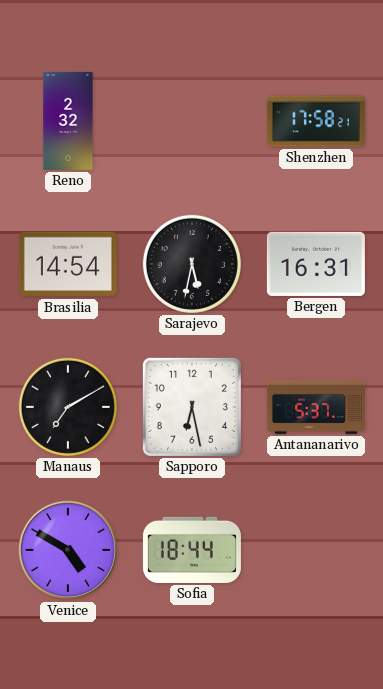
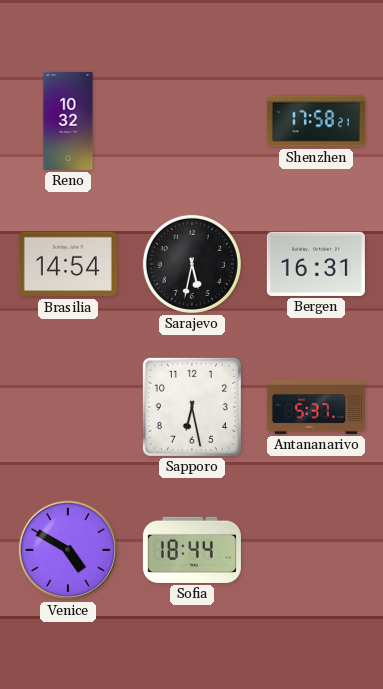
Reno: 2:32 -> 10:32 (68, 121)
Manaus: 7:10 -> none (68, 407)
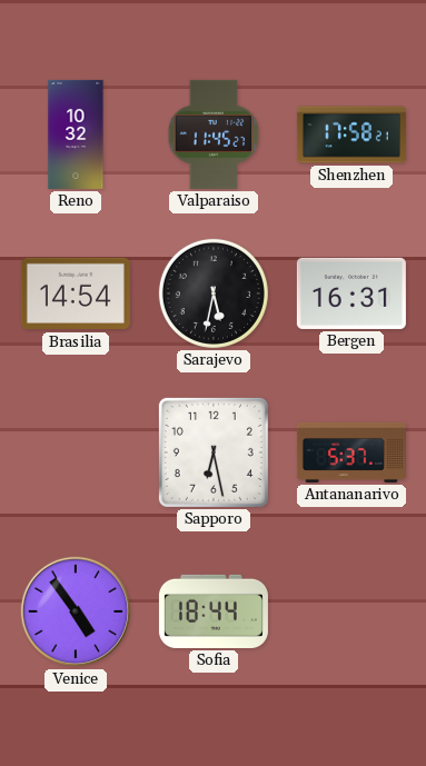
Valparaiso: none -> 11:45 (214, 135)
Venice: 4:50 -> 4:54 (76, 611)
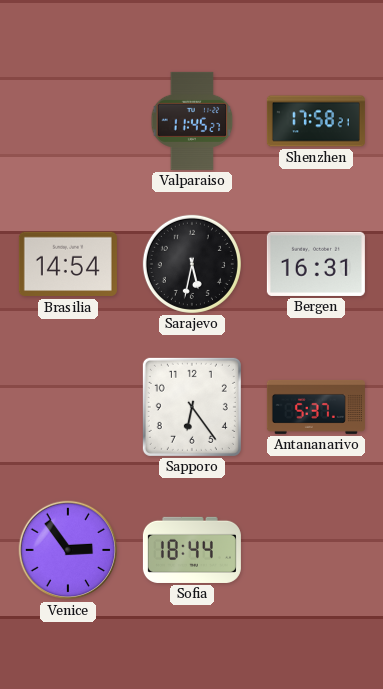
Reno: 10:32 -> none (76, 135)
Sapporo: 6:28 -> 6:24 (192, 407)
Venice: 4:54 -> 2:54 (68, 550)
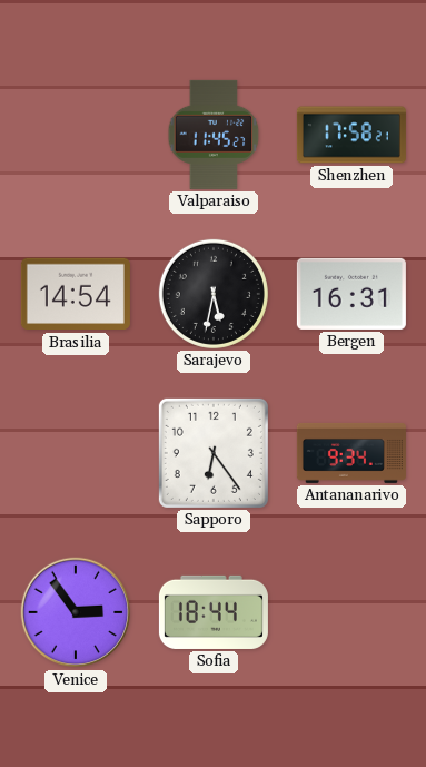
Antananarivo: 5:37 -> 9:34 (351, 453)
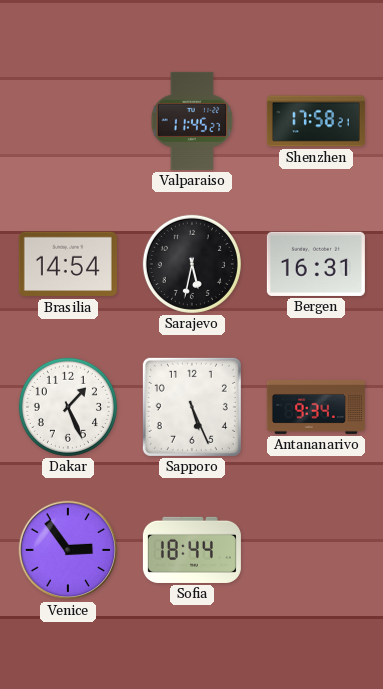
Dakar: none -> 1:26 (68, 407)
Sapporo: 6:24 -> 5:26 (192, 407)
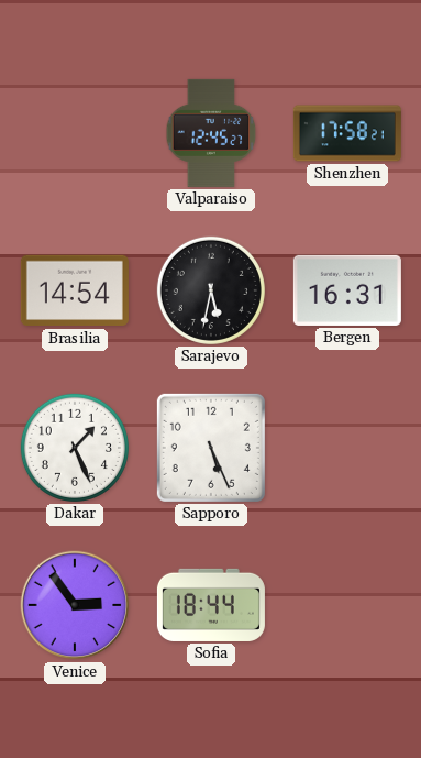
Valparaiso: 11:45 -> 12:45 (211, 133)
Antananarivo: 9:34 -> none (316, 407)
